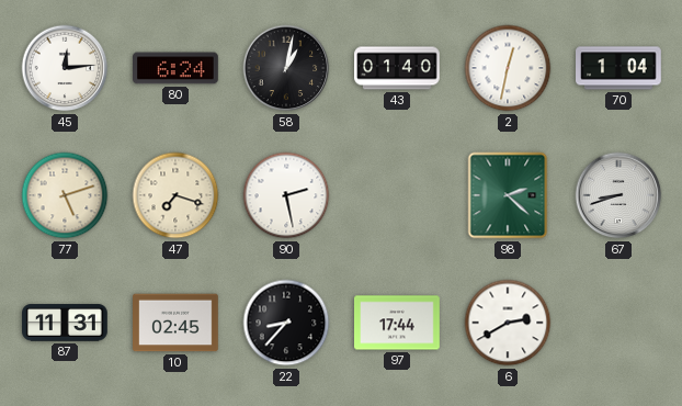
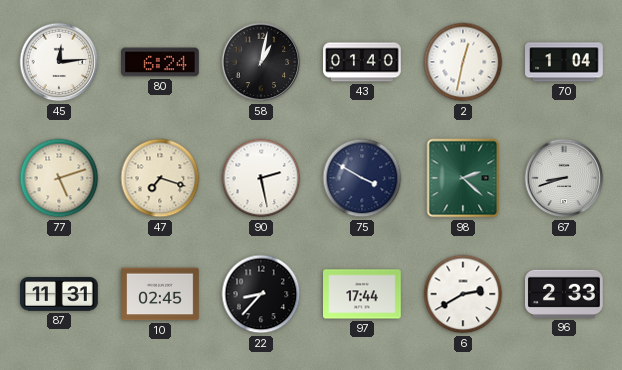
75: none -> 3:50 (362, 178)
96: none -> 2:33 (565, 294)
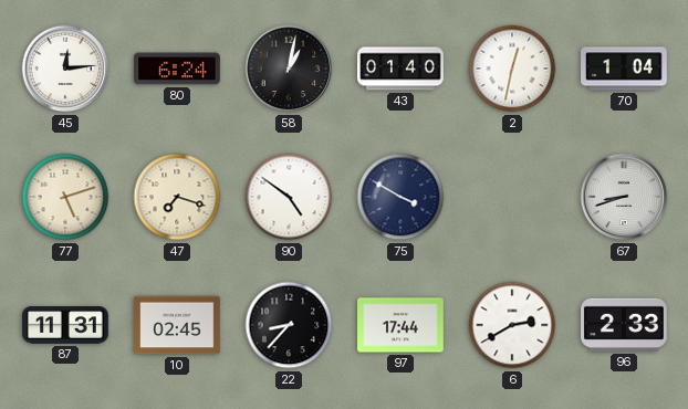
90: 2:28 -> 4:51 (289, 197)
98: 2:22 -> none (463, 178)
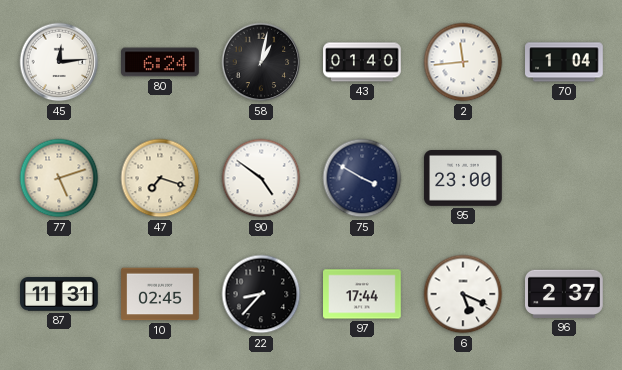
2: 12:32 -> 11:44 (463, 62)
95: none -> 23:00 (463, 179)
67: 8:42 -> none (624, 197)
6: 2:40 -> 5:19 (463, 294)
96: 2:33 -> 2:37 (565, 294)
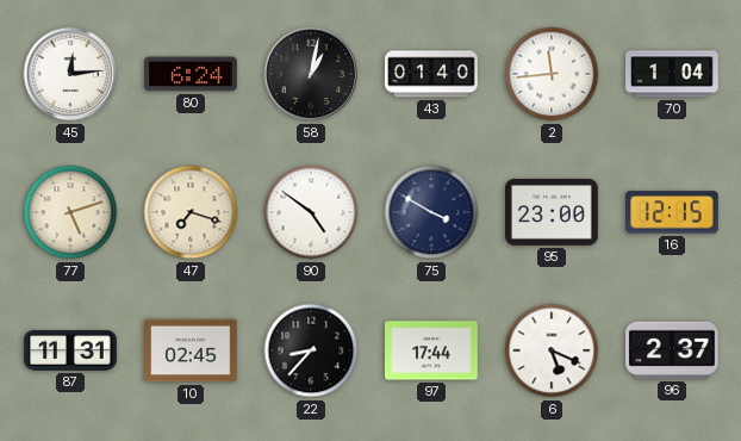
16: none -> 12:15 (673, 212)
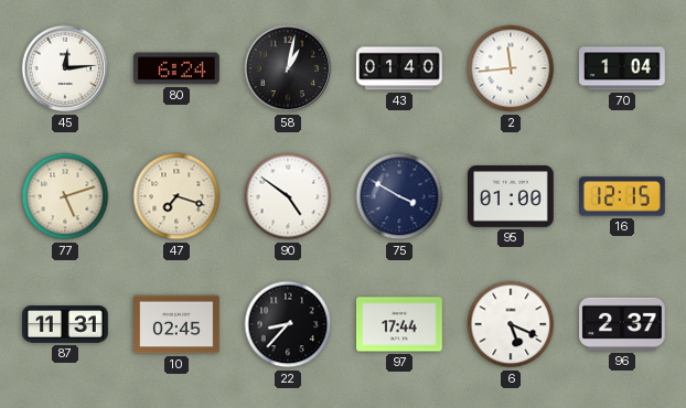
95: 23:00 -> 01:00 (511, 197)
